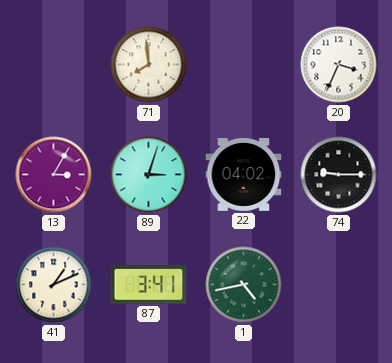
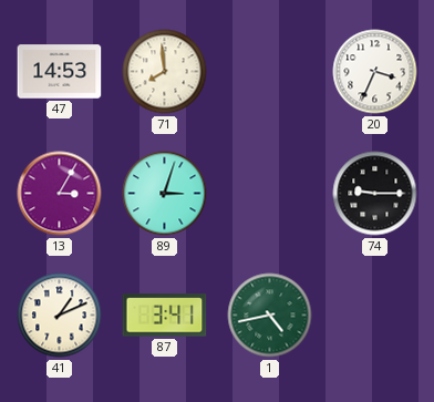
47: none -> 14:53 (60, 72)
22: 04:02 -> none (244, 175)
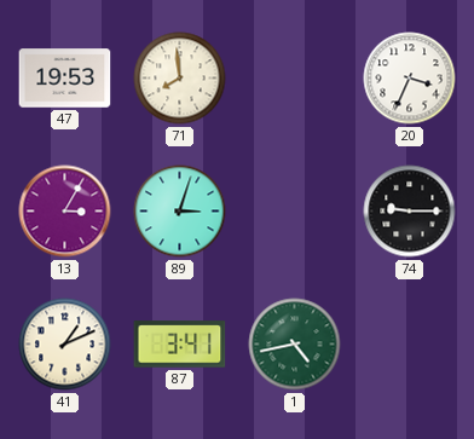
47: 14:53 -> 19:53 (65, 79)
